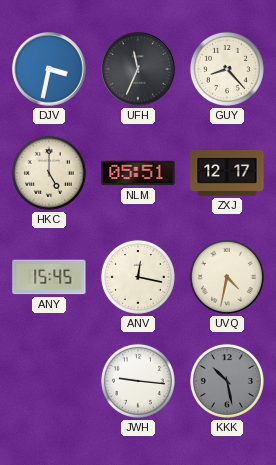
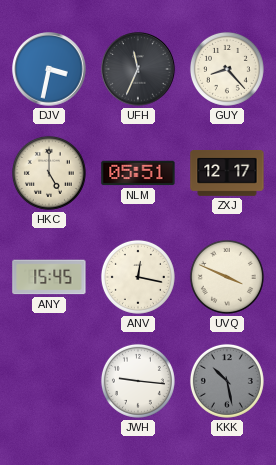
UVQ: 4:32 -> 3:49 (227, 277)
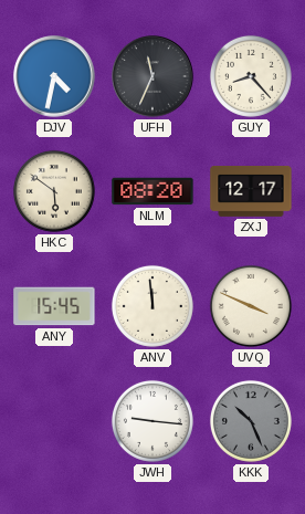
DJV: 3:32 -> 4:32 (54, 76)
HKC: 5:00 -> 5:51 (54, 191)
NLM: 05:51 -> 08:20 (152, 191)
ANV: 12:17 -> 11:59 (152, 306)
KKK: 10:28 -> 10:26 (251, 421)
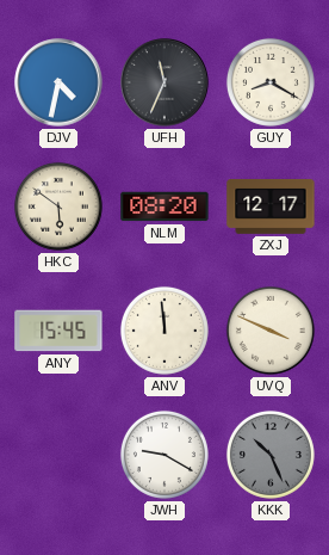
GUY: 8:23 -> 8:20 (271, 82)
JWH: 9:16 -> 9:20 (164, 455)
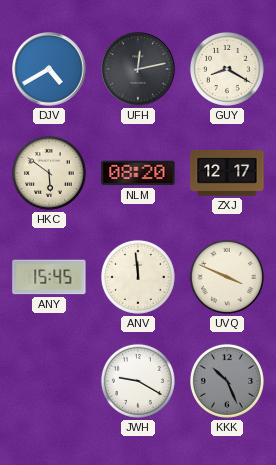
DJV: 4:32 -> 4:40 (49, 69)
UFH: 11:34 -> 12:13 (138, 69)
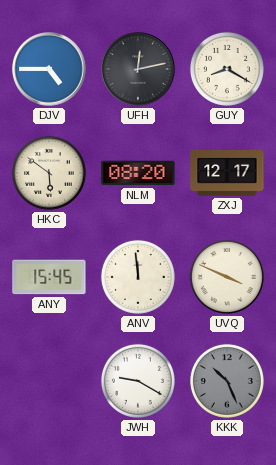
DJV: 4:40 -> 4:45 (49, 69)
